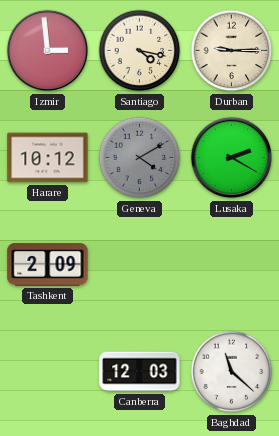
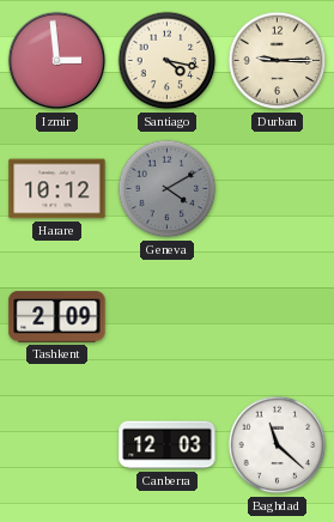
Lusaka: 2:20 -> none (232, 158)
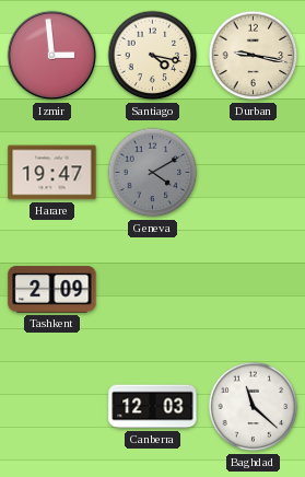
Durban: 9:15 -> 9:17 (254, 56)
Harare: 10:12 -> 19:47 (52, 173)
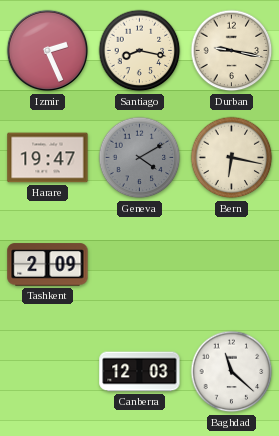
Izmir: 2:59 -> 2:26 (48, 51)
Santiago: 4:17 -> 8:17 (140, 51)
Bern: none -> 6:17 (232, 158)
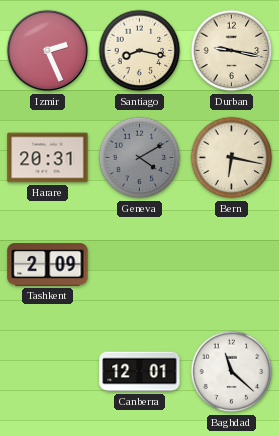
Harare: 19:47 -> 20:31 (48, 158)
Canberra: 12:03 -> 12:01 (140, 372)
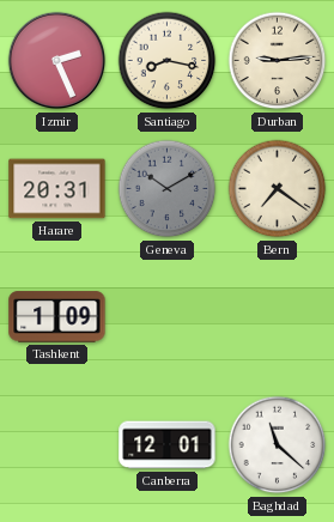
Durban: 9:17 -> 9:14 (278, 61)
Geneva: 4:10 -> 10:10 (168, 189)
Bern: 6:17 -> 7:21 (278, 189)
Tashkent: 2:09 -> 1:09 (57, 317)
